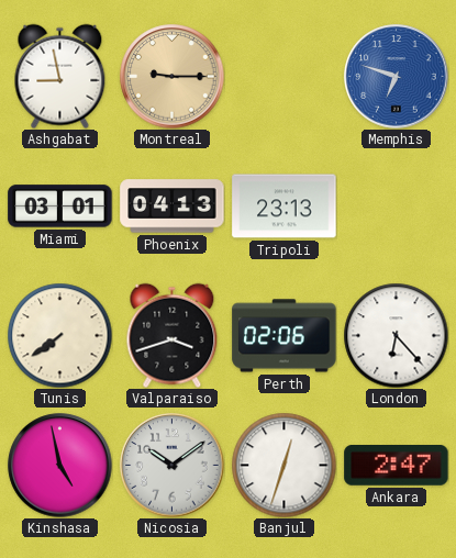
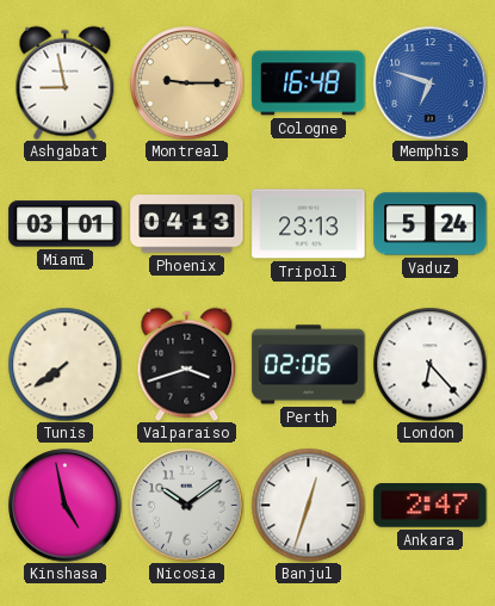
Cologne: none -> 16:48 (309, 84)
Vaduz: none -> 5:24 (431, 224)
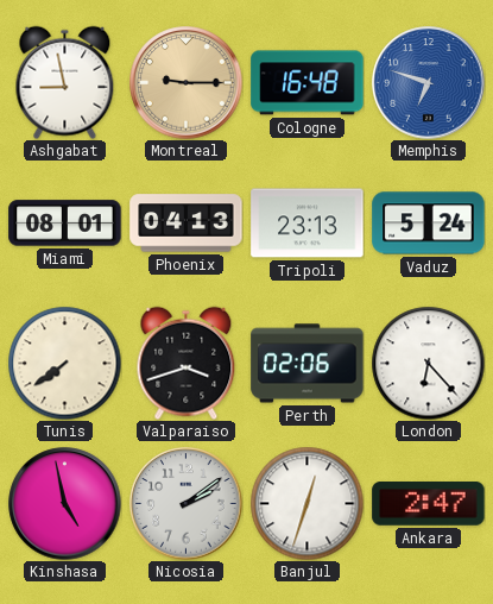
Miami: 03:01 -> 08:01 (65, 224)
Nicosia: 10:09 -> 2:09 (187, 504)
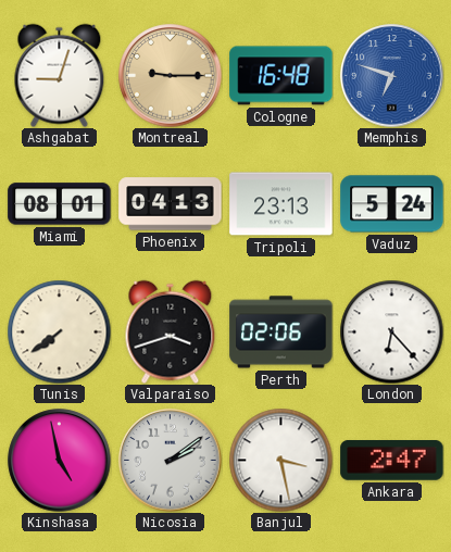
Ashgabat: 8:58 -> 9:03 (60, 75)
Banjul: 12:33 -> 3:28 (280, 460)
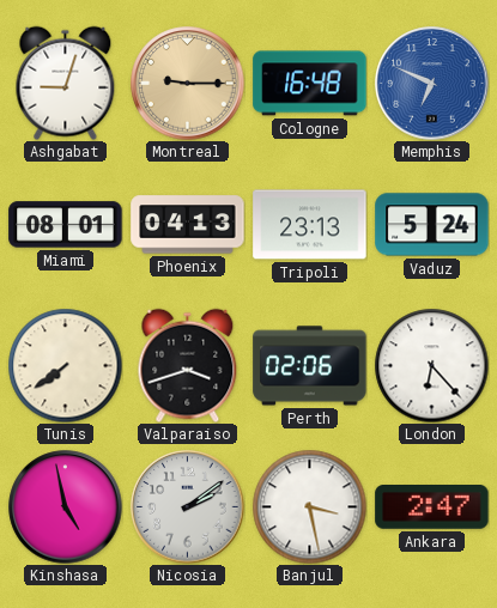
Memphis: 6:48 -> 6:49 (432, 84)
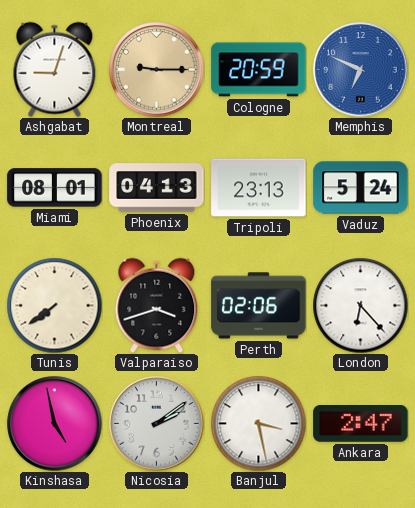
Cologne: 16:48 -> 20:59 (259, 70)
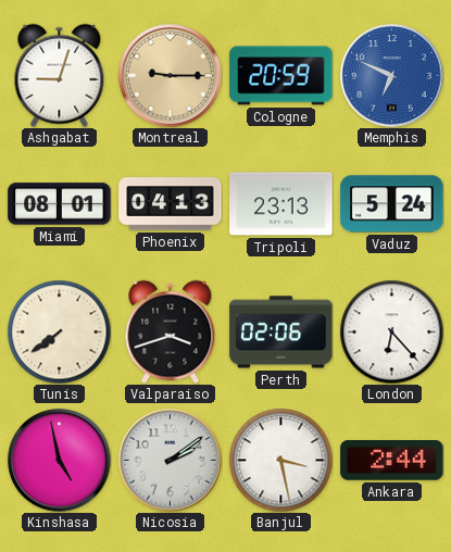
Ankara: 2:47 -> 2:44 (392, 461)
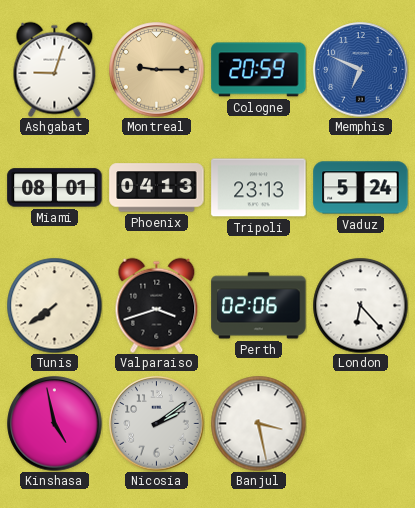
Ankara: 2:44 -> none (392, 461)
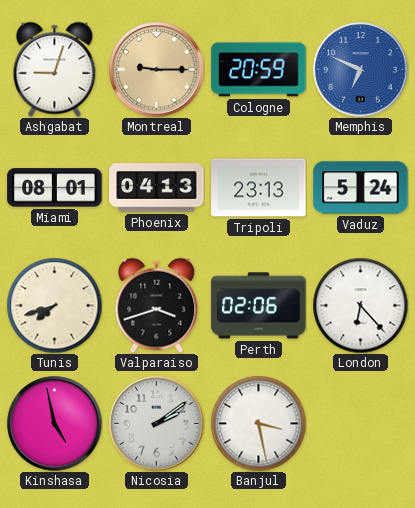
Tunis: 7:39 -> 7:42 (54, 305)
